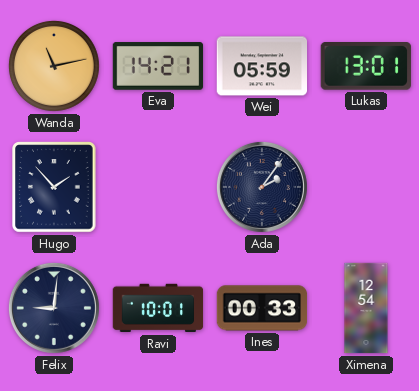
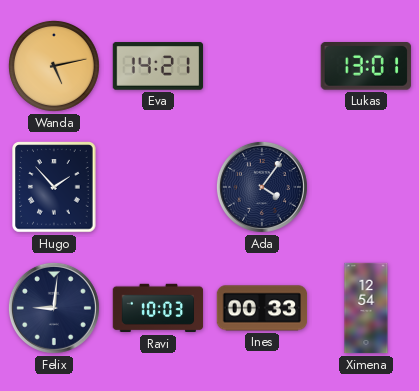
Wanda: 11:13 -> 5:13 (54, 66)
Wei: 05:59 -> none (262, 66)
Ada: 2:06 -> 4:06 (262, 187)
Ravi: 10:01 -> 10:03 (158, 308)
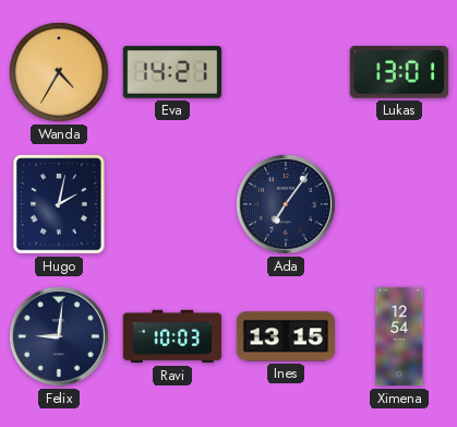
Wanda: 5:13 -> 4:35 (59, 72)
Hugo: 1:53 -> 2:02 (59, 204)
Ada: 4:06 -> 7:06 (286, 204)
Ines: 00:33 -> 13:15 (286, 336)
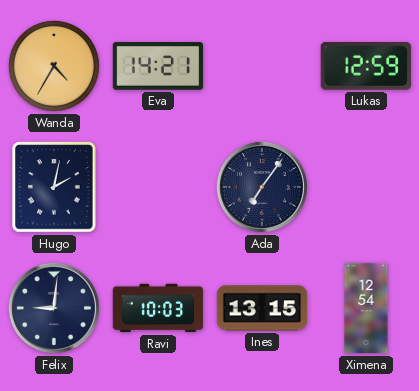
Lukas: 13:01 -> 12:59 (366, 67)
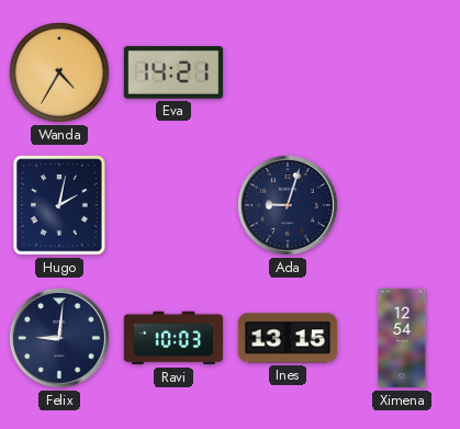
Lukas: 12:59 -> none (366, 67)
Ada: 7:06 -> 9:03 (288, 205)
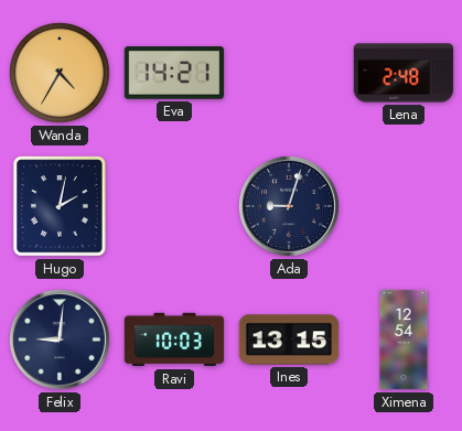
Lena: none -> 2:48 (404, 73)
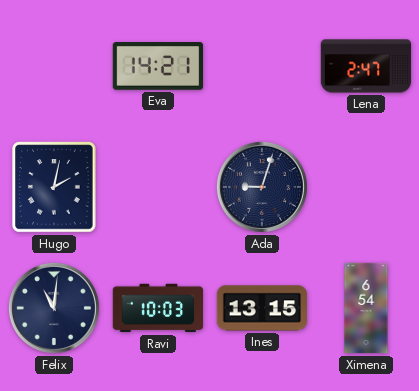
Wanda: 4:35 -> none (60, 73)
Lena: 2:48 -> 2:47 (366, 66)
Felix: 9:01 -> 11:01 (54, 308)
Ximena: 12:54 -> 6:54 (366, 308)
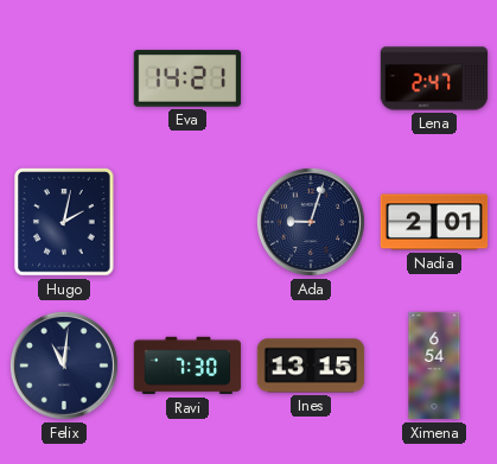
Nadia: none -> 2:01 (434, 222)
Ravi: 10:03 -> 7:30 (187, 366)
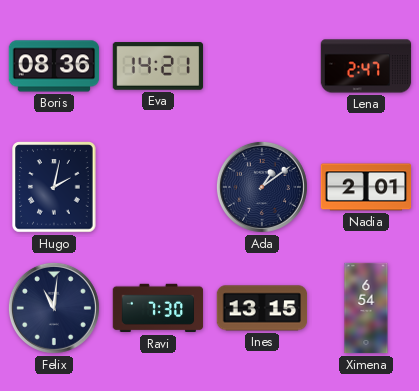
Boris: none -> 08:36 (54, 66)
Ada: 9:03 -> 1:09 (262, 187)
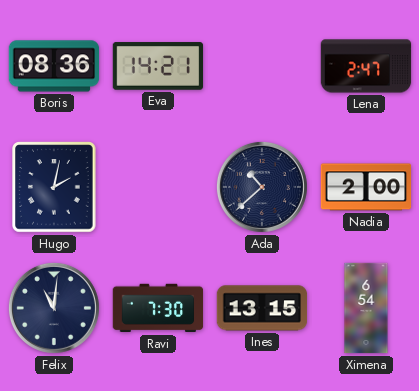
Ada: 1:09 -> 10:38 (262, 187)
Nadia: 2:01 -> 2:00 (366, 187)
